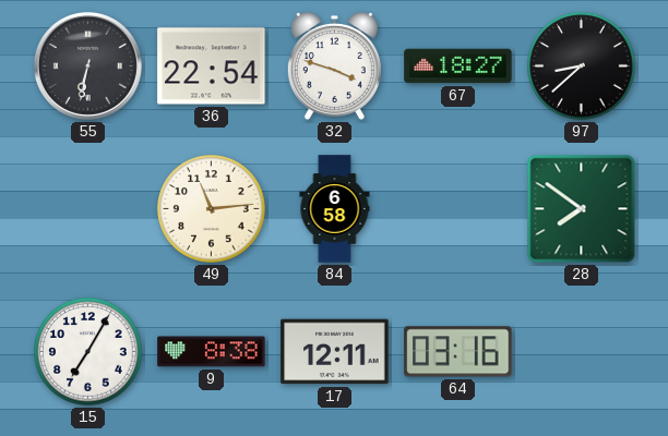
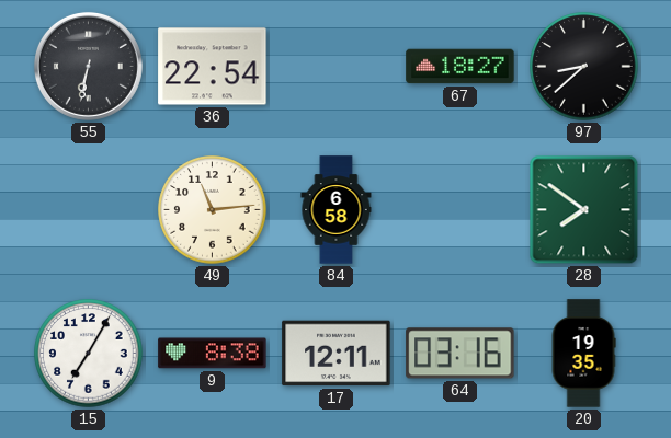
32: 3:48 -> none (334, 65)
20: none -> 19:35 (583, 354)
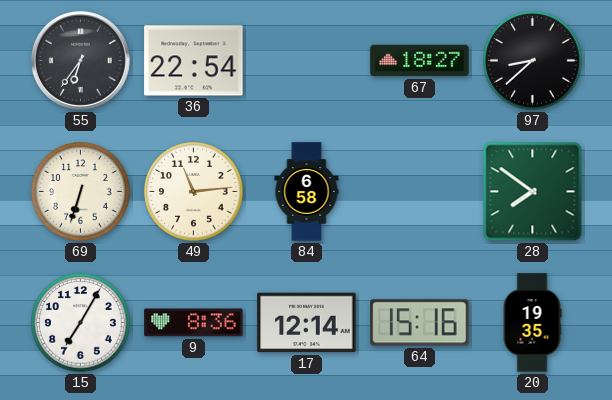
55: 6:32 -> 6:36 (80, 60)
69: none -> 6:33 (81, 192)
9: 8:38 -> 8:36 (194, 323)
17: 12:11 -> 12:14 (307, 323)
64: 03:16 -> 15:16 (420, 323)
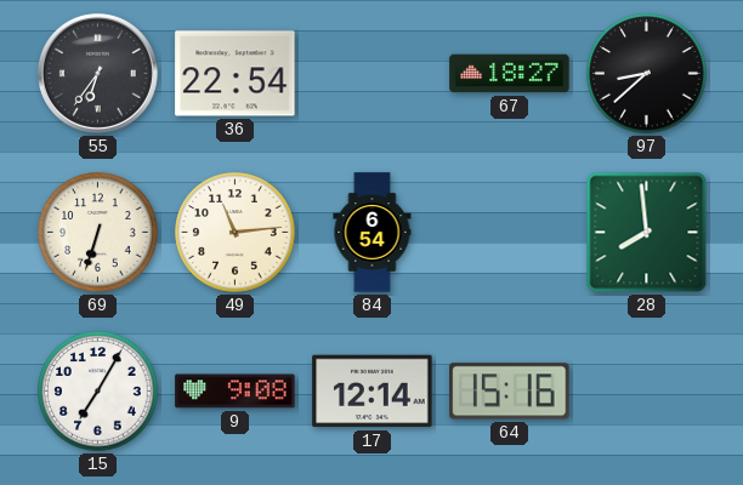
84: 6:58 -> 6:54 (373, 233)
28: 7:51 -> 7:59 (647, 233)
9: 8:36 -> 9:08 (236, 392)
20: 19:35 -> none (532, 323)
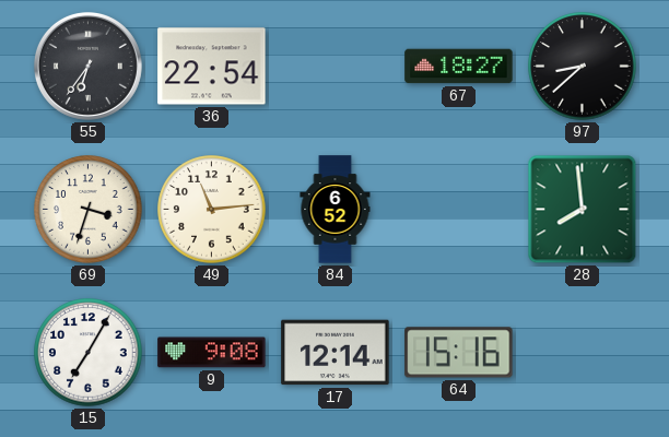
69: 6:33 -> 3:33 (89, 210)
84: 6:54 -> 6:52 (336, 210)
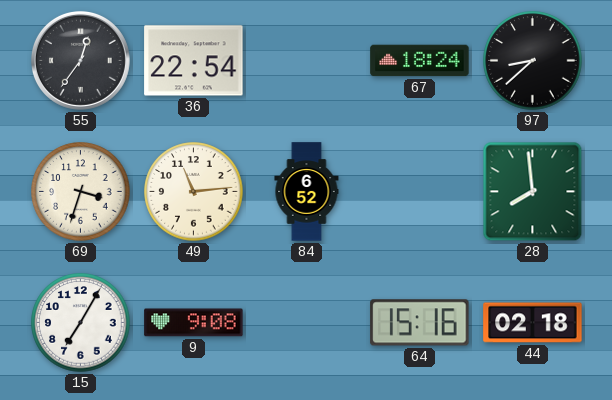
55: 6:36 -> 12:36 (80, 60)
67: 18:27 -> 18:24 (420, 61)
17: 12:14 -> none (336, 353)
44: none -> 02:18 (533, 323)
